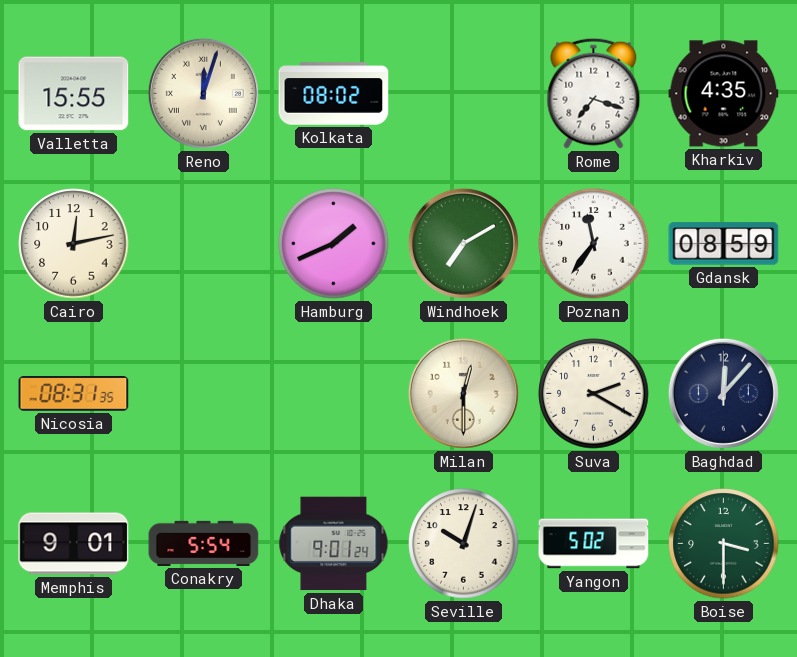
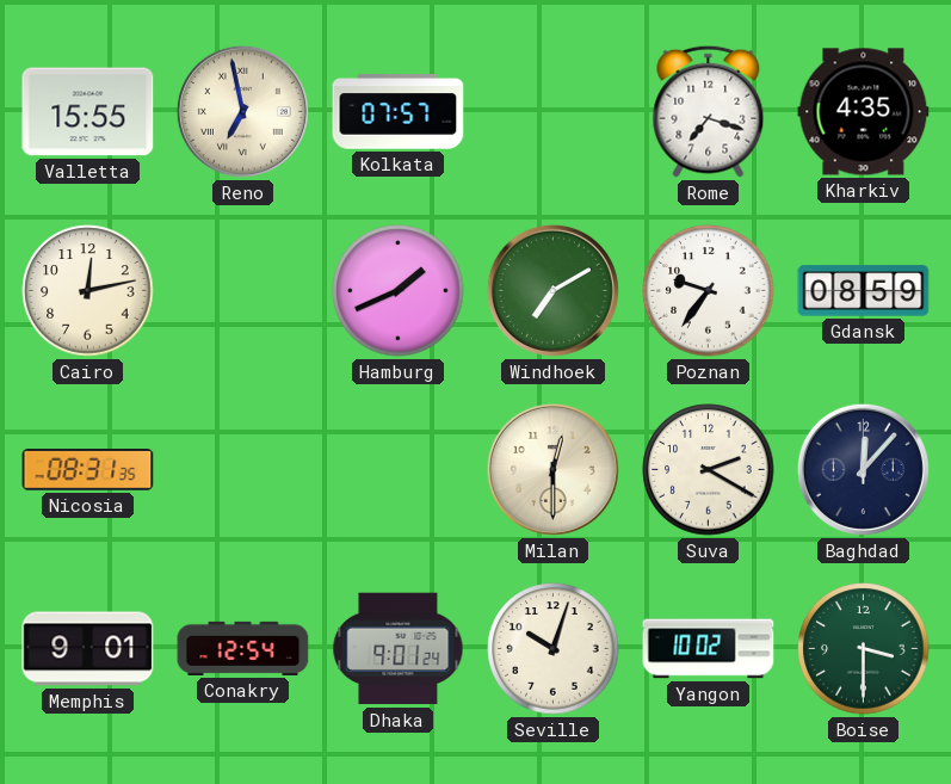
Reno: 12:03 -> 6:58 (242, 111)
Kolkata: 08:02 -> 07:57 (399, 112)
Poznan: 11:36 -> 9:36 (709, 291)
Conakry: 5:54 -> 12:54 (243, 648)
Yangon: 5:02 -> 10:02 (709, 649)
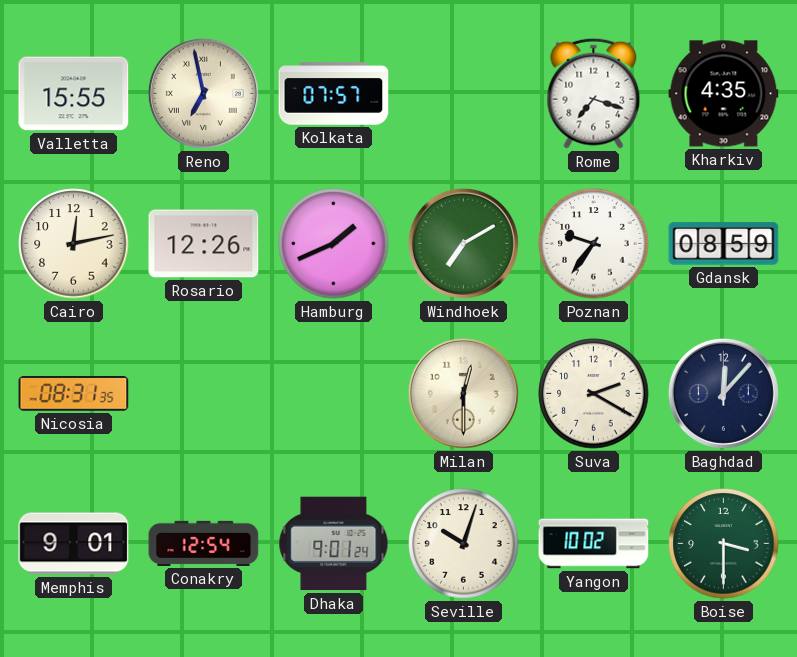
Rosario: none -> 12:26 (204, 244)
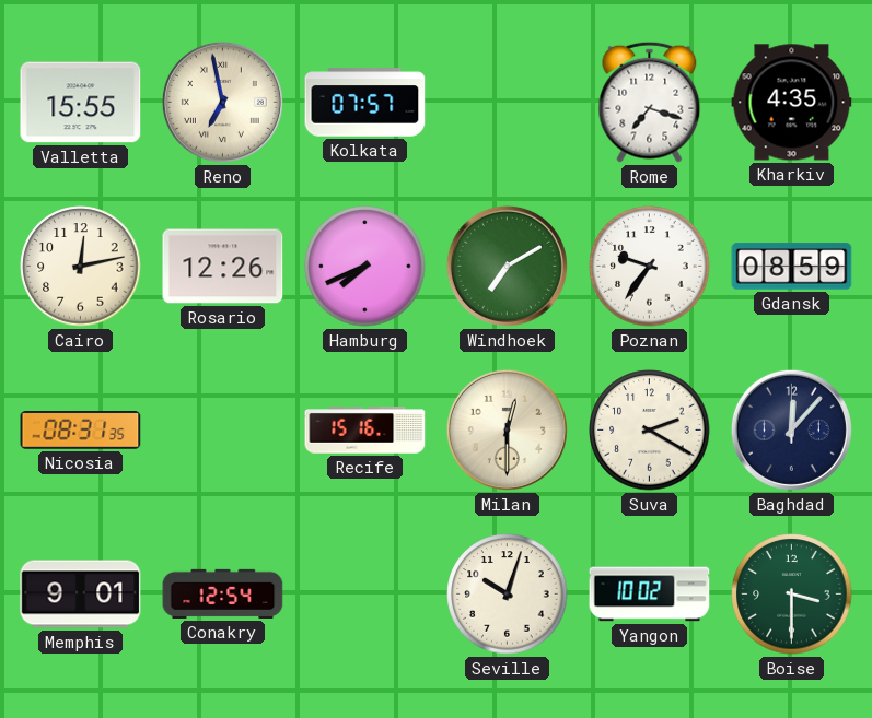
Hamburg: 1:41 -> 7:41 (365, 267)
Recife: none -> 15:16 (365, 431)
Dhaka: 9:01 -> none (334, 544)
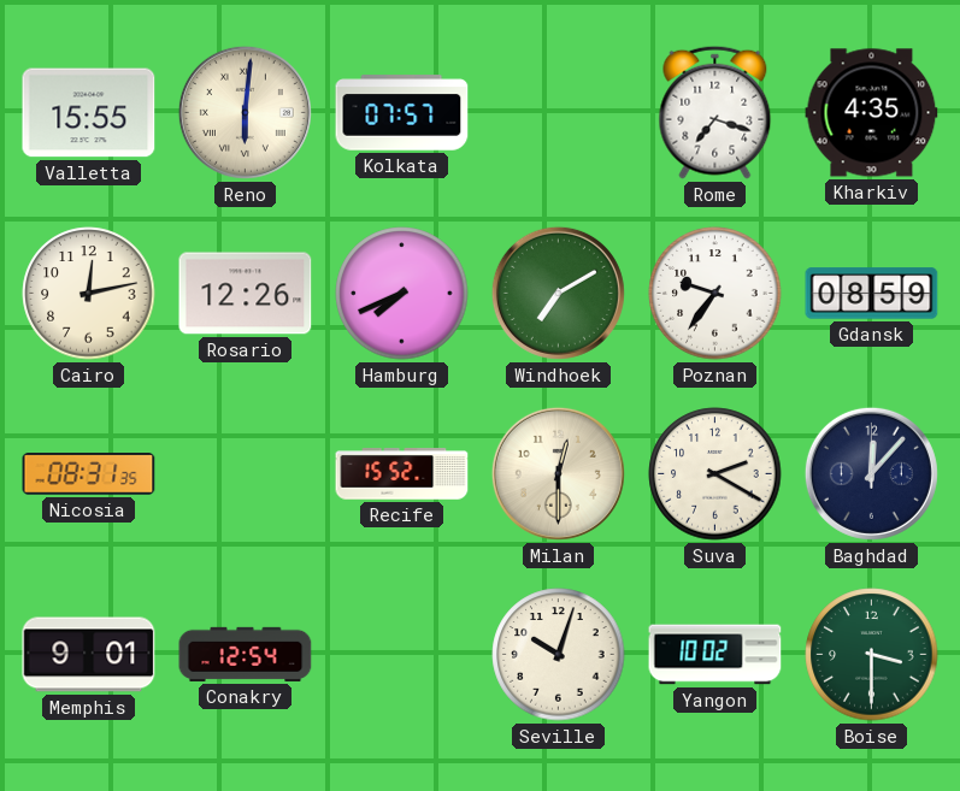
Reno: 6:58 -> 6:01 (245, 112)
Recife: 15:16 -> 15:52 (402, 474)
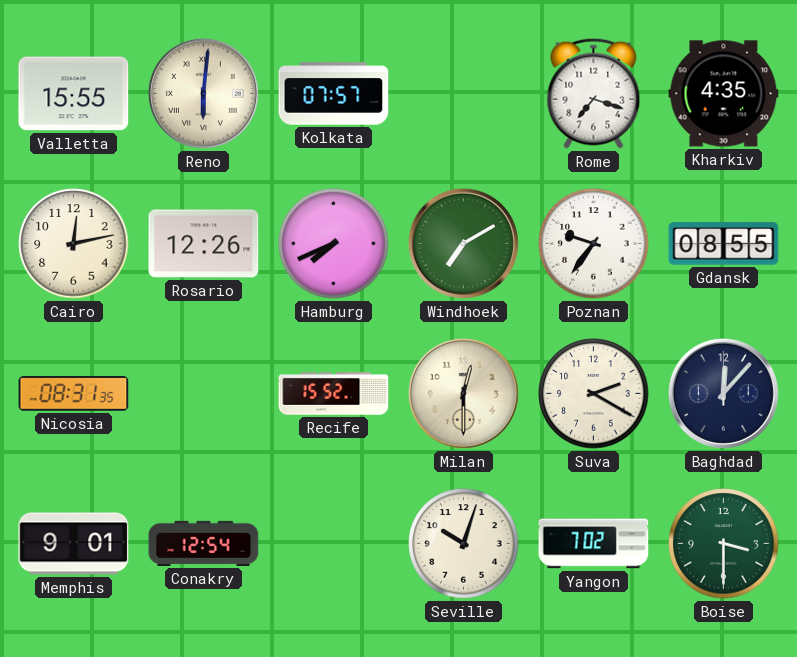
Gdansk: 08:59 -> 08:55 (724, 244)
Yangon: 10:02 -> 7:02 (594, 544)
